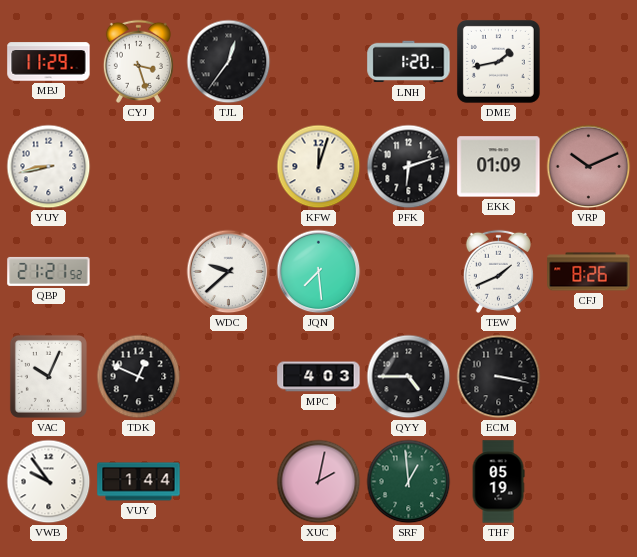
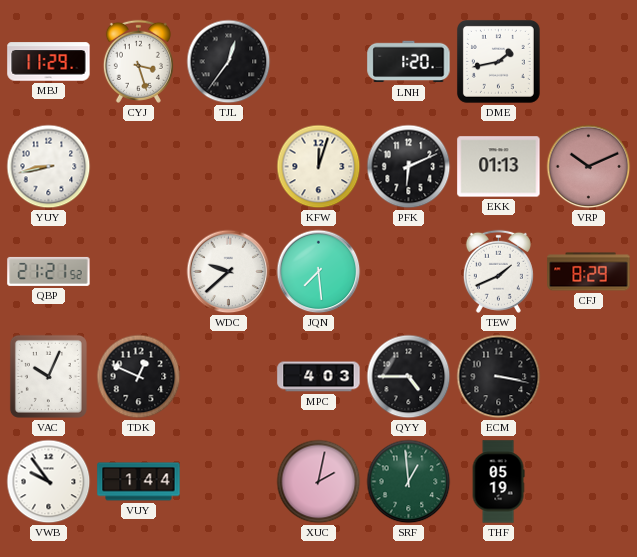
PFK: 6:12 -> 6:11 (409, 167)
EKK: 01:09 -> 01:13 (499, 167)
CFJ: 8:26 -> 8:29 (589, 272)
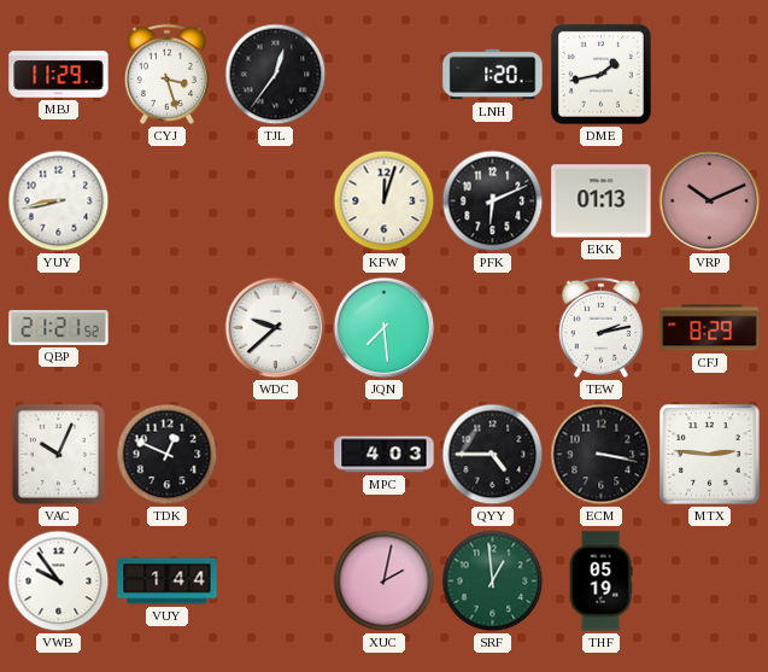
TEW: 1:41 -> 2:13 (600, 327)
MTX: none -> 2:46 (710, 455)
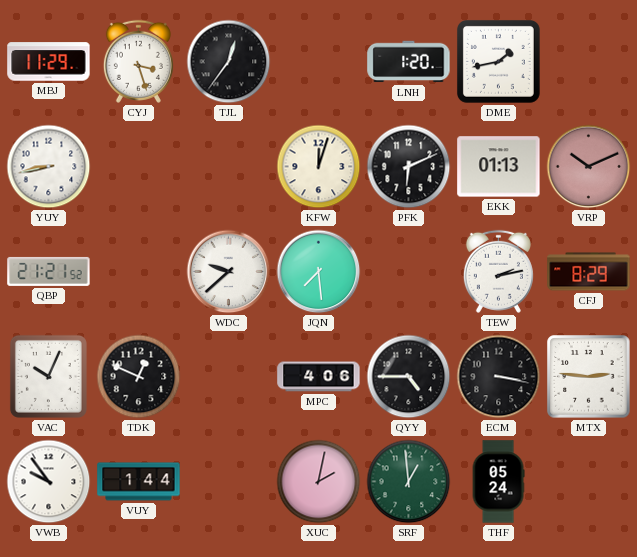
MPC: 4:03 -> 4:06 (319, 377)
THF: 05:19 -> 05:24 (498, 482)
